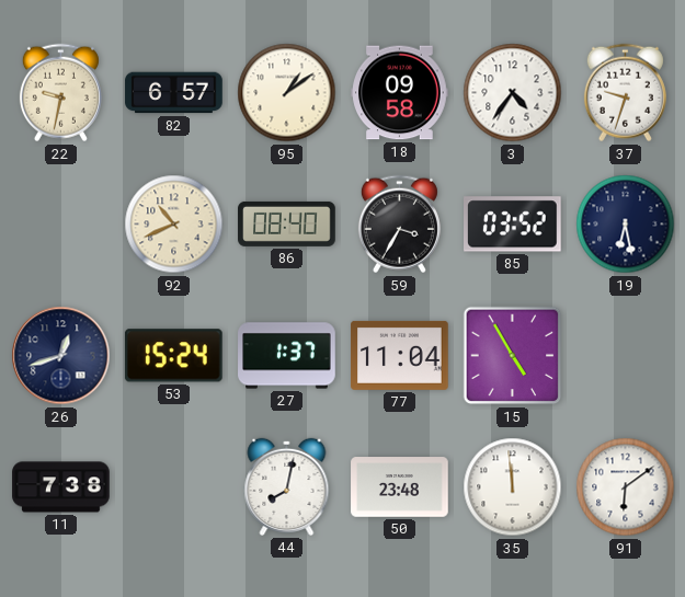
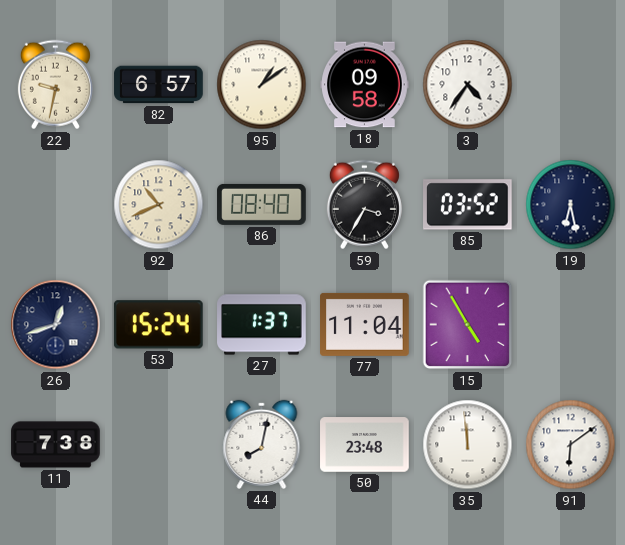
37: 9:33 -> none (625, 93)
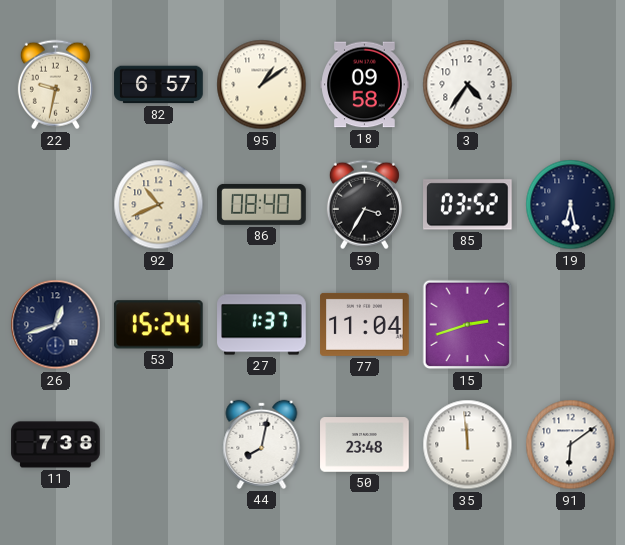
15: 4:55 -> 2:42 (468, 325)
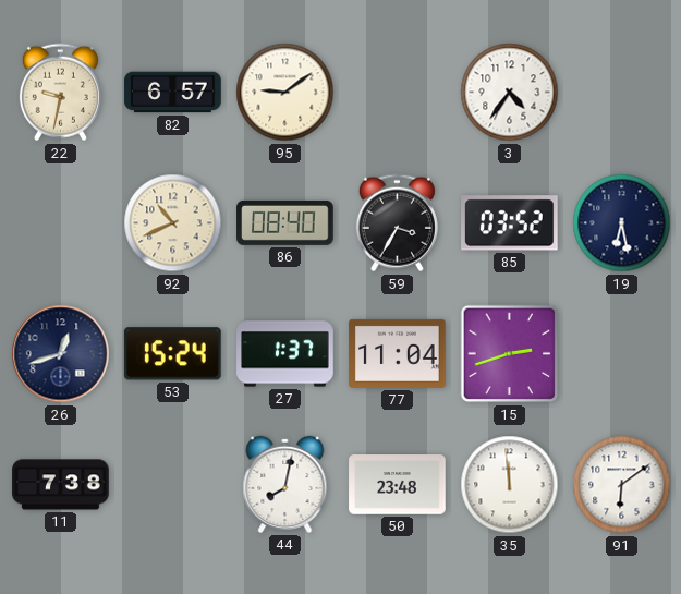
95: 1:09 -> 9:09 (285, 93)
18: 09:58 -> none (365, 85)
